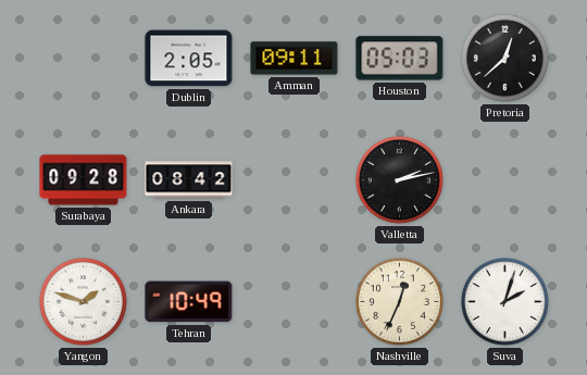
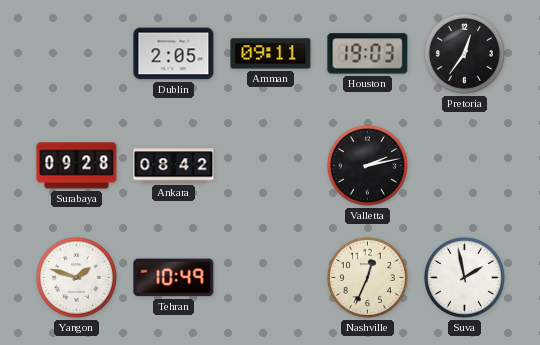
Houston: 05:03 -> 19:03 (368, 54)
Pretoria: 12:38 -> 12:36 (464, 53)
Suva: 2:03 -> 1:58 (464, 277)
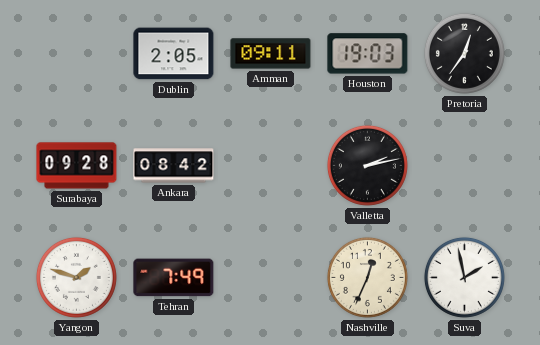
Tehran: 10:49 -> 7:49 (174, 278)
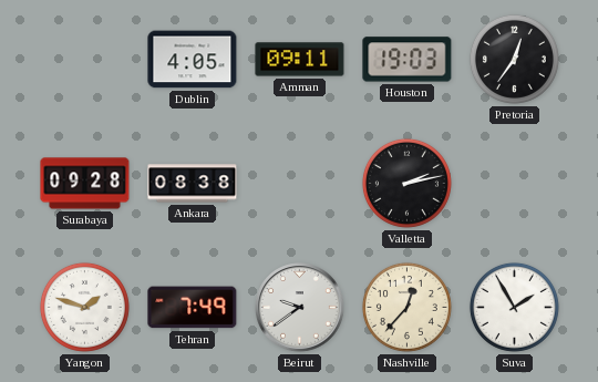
Dublin: 2:05 -> 4:05 (193, 60)
Ankara: 08:42 -> 08:38 (193, 184)
Beirut: none -> 9:39 (300, 308)
Nashville: 12:34 -> 12:37 (406, 307)
Suva: 1:58 -> 1:55 (514, 307)
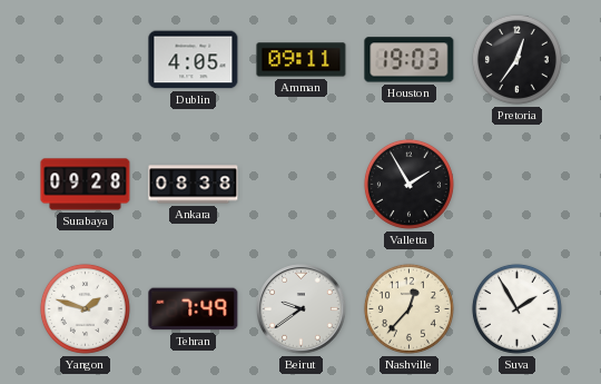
Valletta: 2:13 -> 1:55 (408, 184)
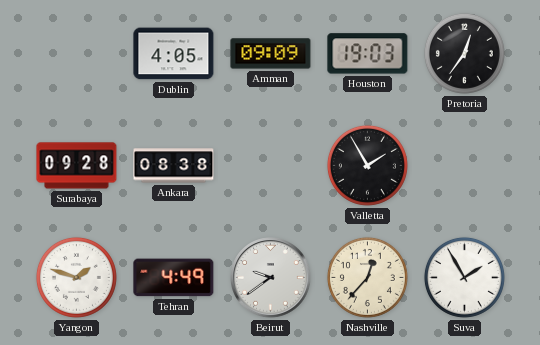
Amman: 09:11 -> 09:09 (271, 54)
Tehran: 7:49 -> 4:49 (174, 278)
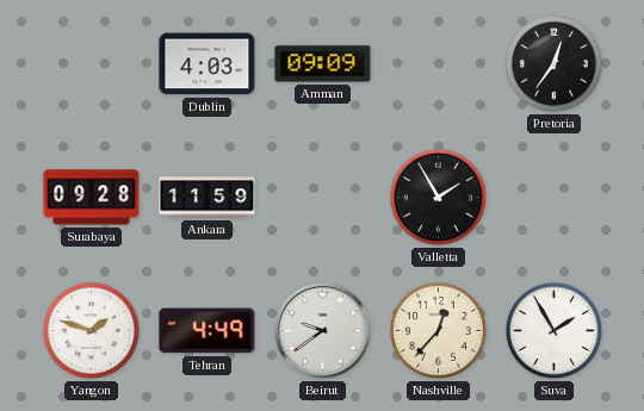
Dublin: 4:05 -> 4:03 (208, 64)
Houston: 19:03 -> none (368, 54)
Ankara: 08:38 -> 11:59 (208, 198)
